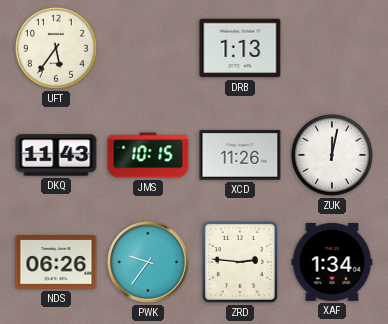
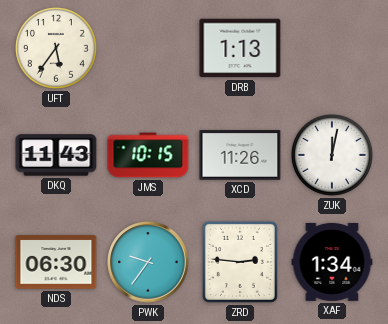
NDS: 06:26 -> 06:30 (56, 262)
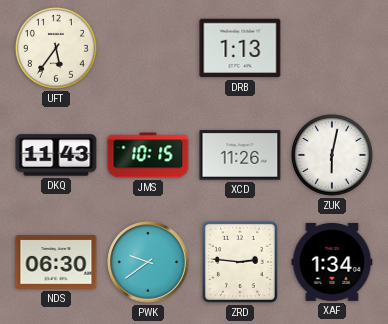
ZUK: 12:02 -> 6:02 (332, 155)
PWK: 9:36 -> 9:39 (148, 262)
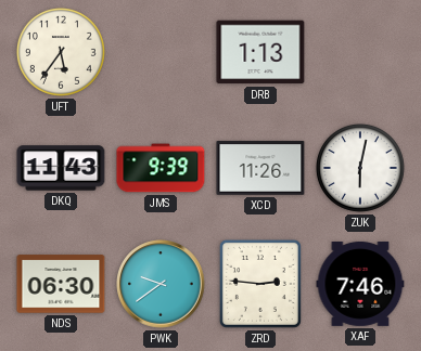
JMS: 10:15 -> 9:39 (161, 168)
XAF: 1:34 -> 7:46 (360, 284)
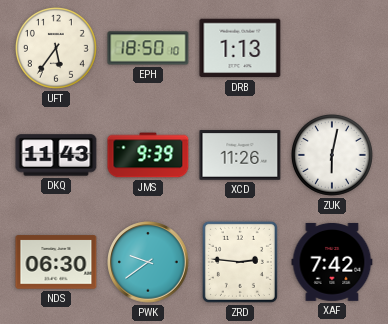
EPH: none -> 18:50 (148, 48)
XAF: 7:46 -> 7:42 (332, 262)
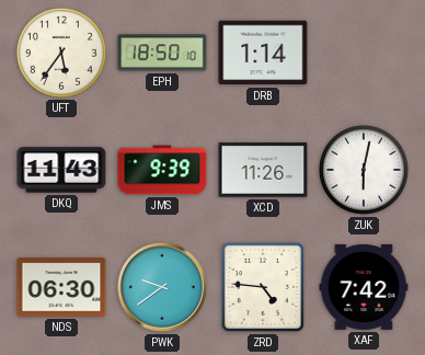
DRB: 1:13 -> 1:14 (263, 53)
ZRD: 2:46 -> 4:46 (263, 287)
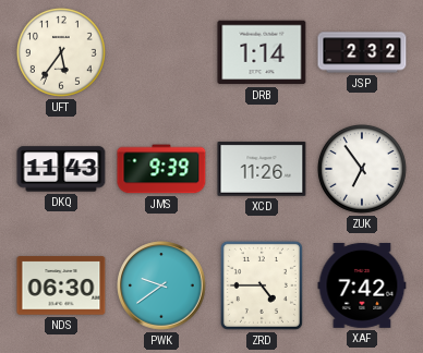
EPH: 18:50 -> none (162, 53)
JSP: none -> 2:32 (362, 52)
ZUK: 6:02 -> 6:54 (362, 169)
ZRD: 4:46 -> 4:45 (262, 285)
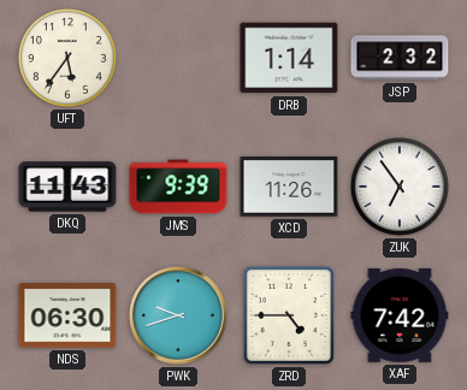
PWK: 9:39 -> 9:42 (178, 315)
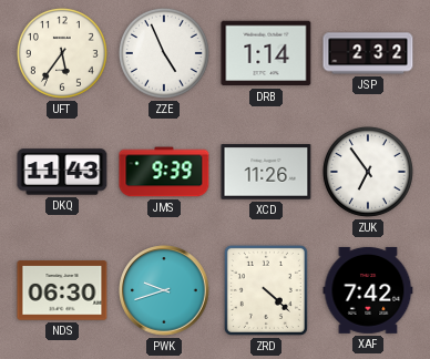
ZZE: none -> 4:56 (164, 53)
ZRD: 4:45 -> 4:22 (266, 290)
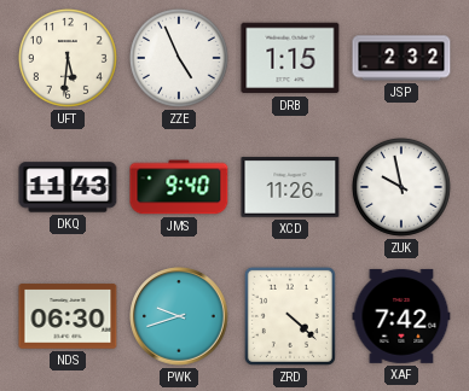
UFT: 5:36 -> 5:31 (68, 58)
DRB: 1:14 -> 1:15 (290, 58)
JMS: 9:39 -> 9:40 (179, 187)
ZUK: 6:54 -> 9:58 (401, 187)
